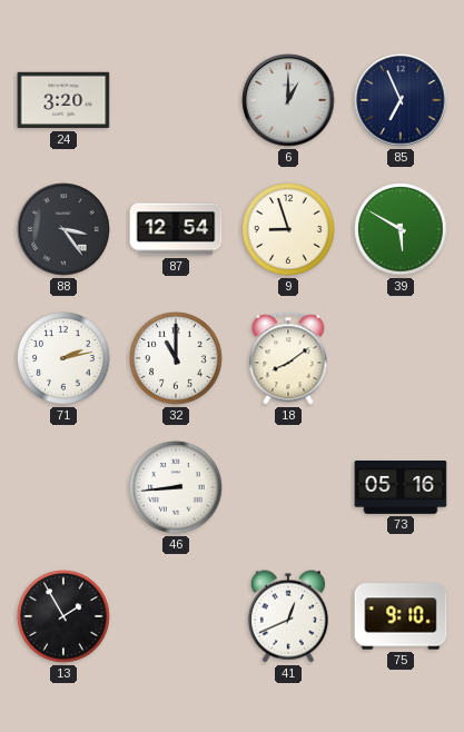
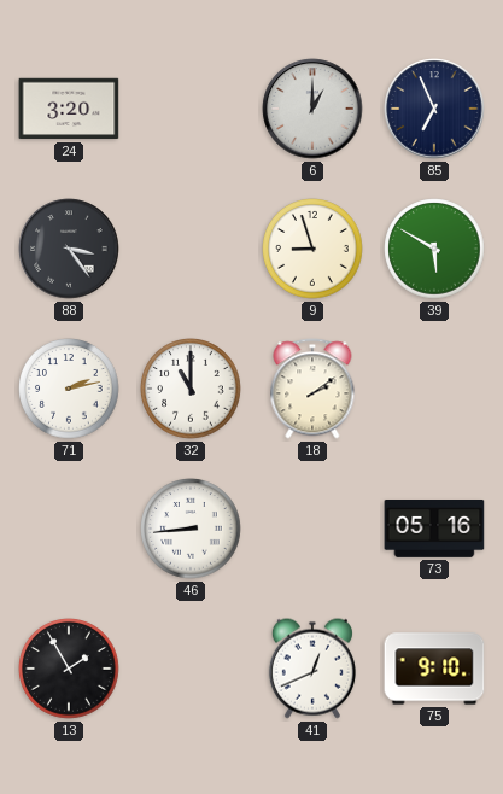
87: 12:54 -> none (176, 229)
18: 8:09 -> 2:09 (312, 389)
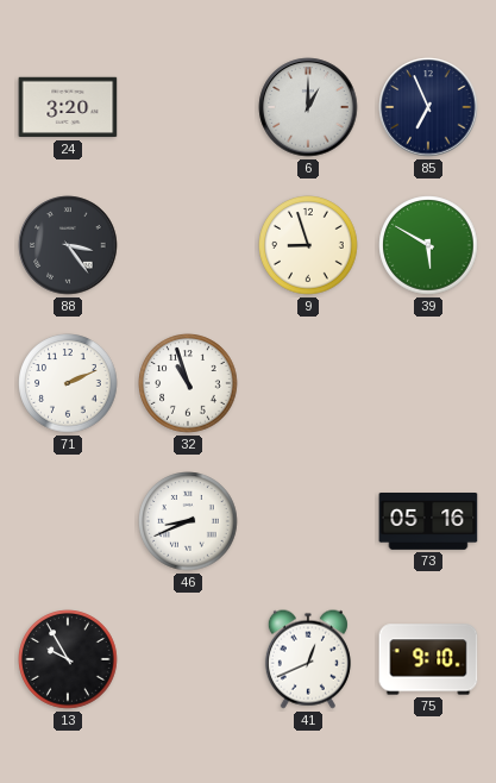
71: 2:13 -> 2:11 (68, 383)
32: 11:00 -> 10:57 (188, 383)
18: 2:09 -> none (312, 389)
46: 8:44 -> 8:41 (188, 521)
13: 1:55 -> 9:55 (68, 659)
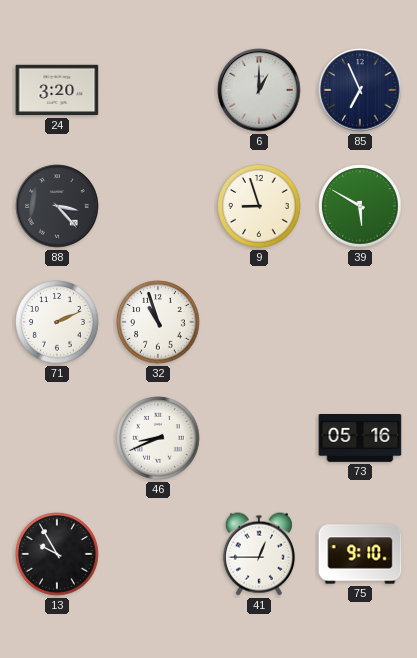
88: 3:24 -> 3:23 (57, 206)
41: 12:41 -> 12:45 (259, 554)
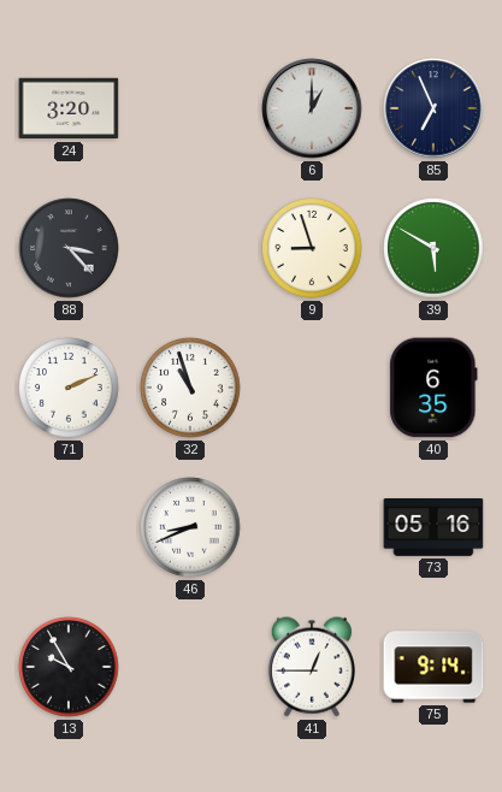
40: none -> 6:35 (433, 388)
75: 9:10 -> 9:14 (433, 667)
